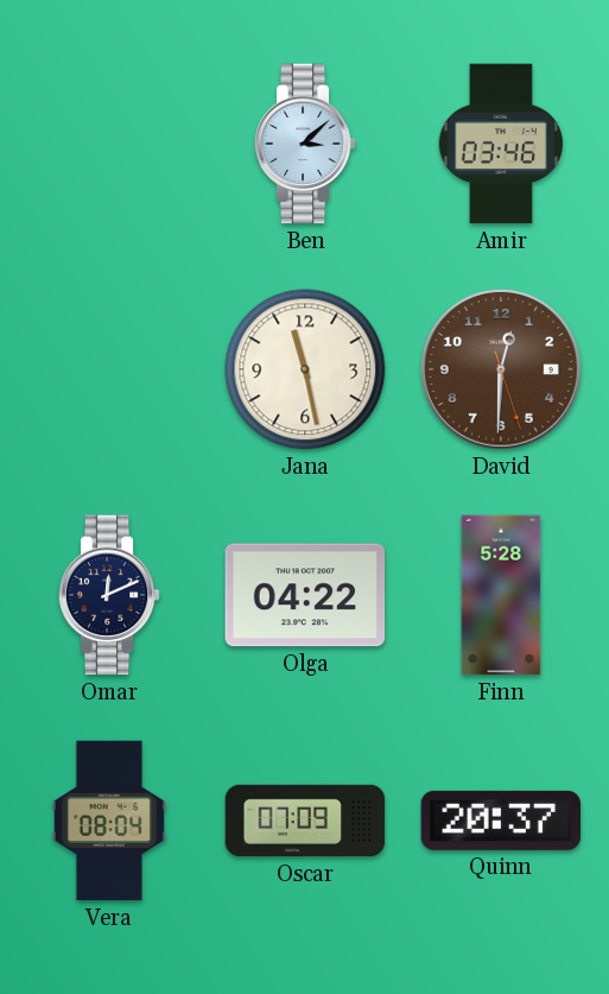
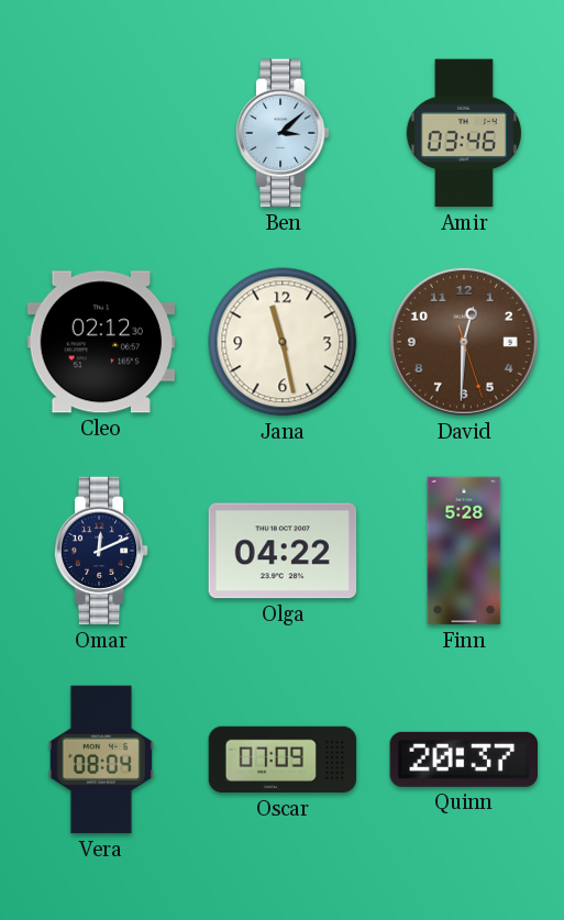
Cleo: none -> 02:12 (101, 342)
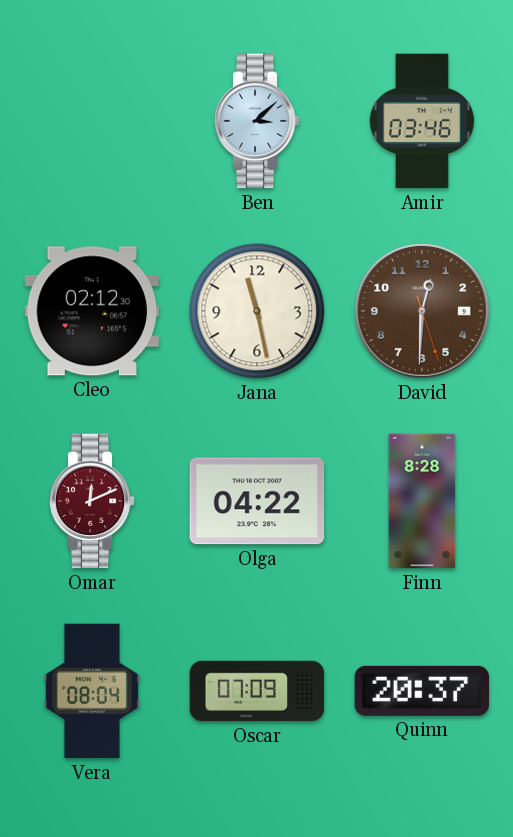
Omar dial: navy -> burgundy (92, 501)
Finn: 5:28 -> 8:28 (422, 501)
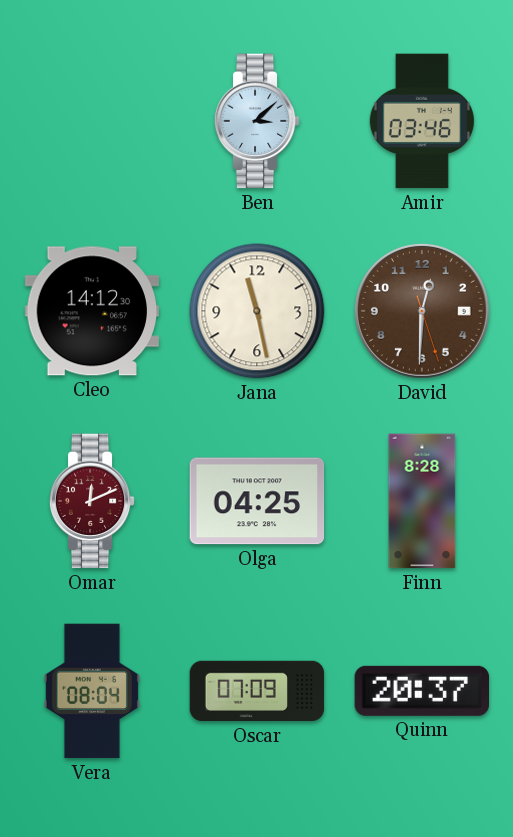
Cleo: 02:12 -> 14:12 (92, 311)
Olga: 04:22 -> 04:25 (257, 501)
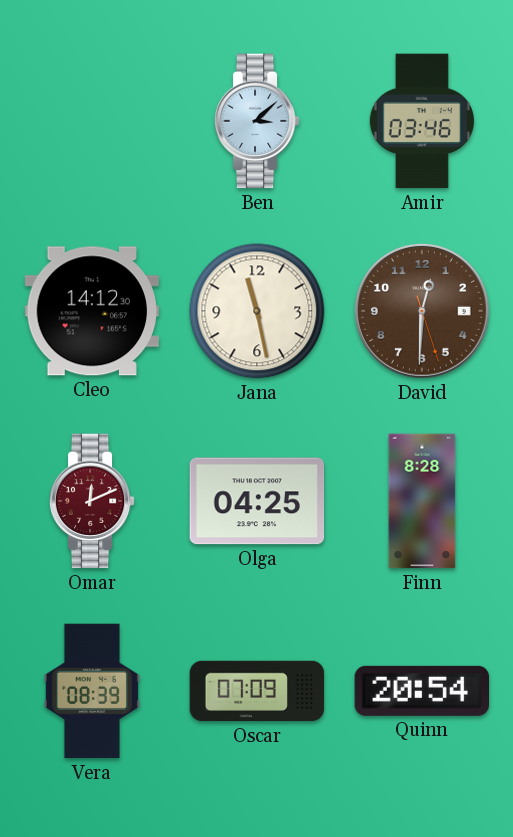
Vera: 08:04 -> 08:39 (92, 691)
Quinn: 20:37 -> 20:54 (421, 691)
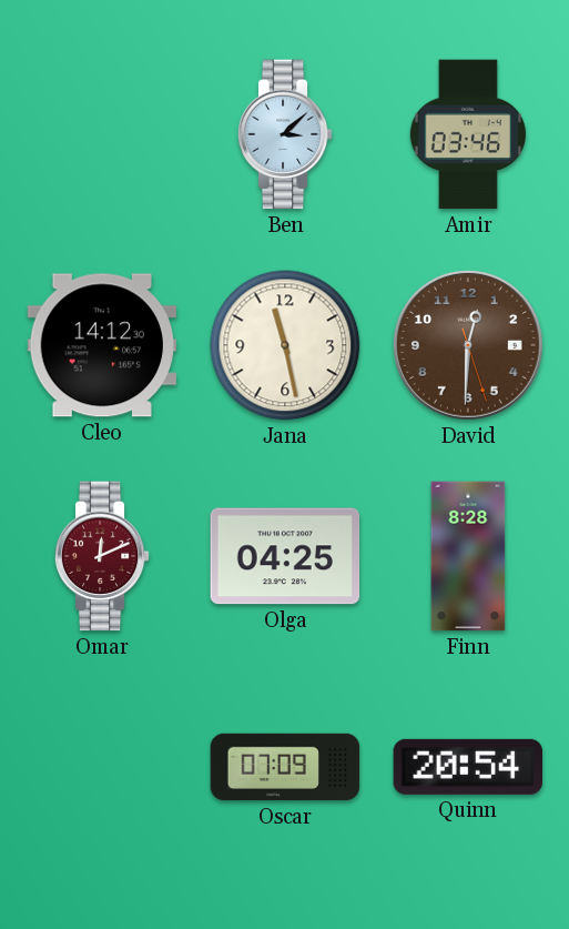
Vera: 08:39 -> none (92, 691)
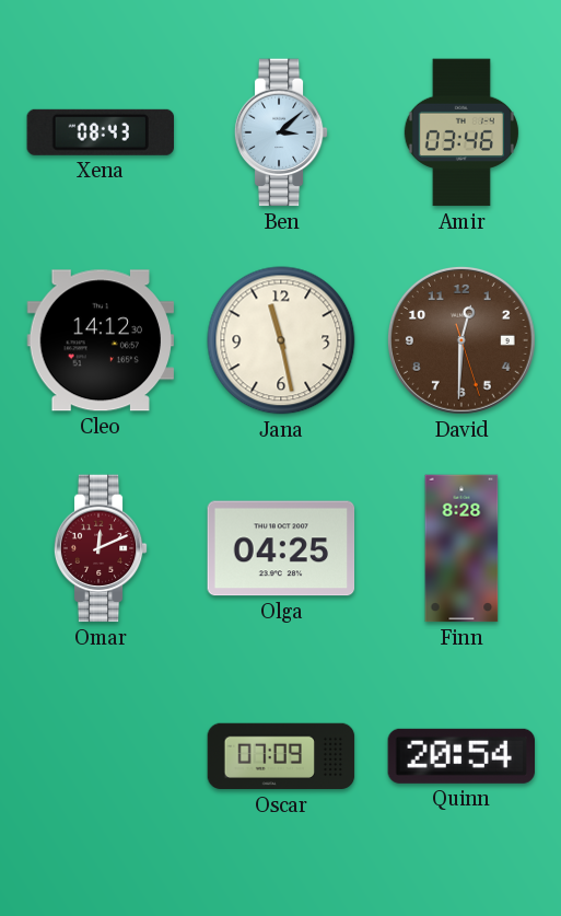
Xena: none -> 08:43 (100, 132)
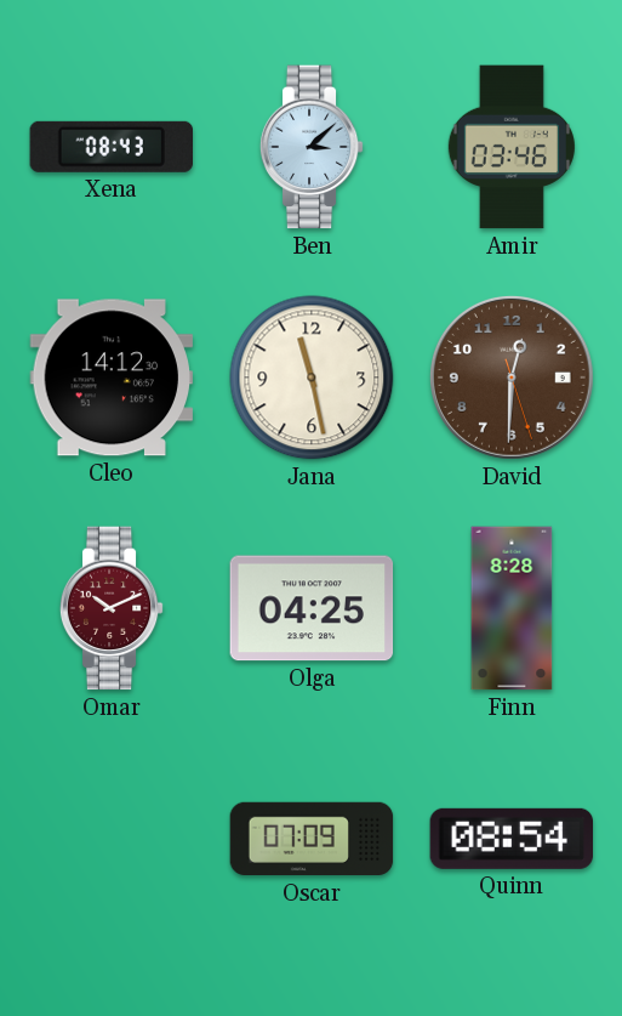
Omar: 12:11 -> 10:11 (112, 608)
Quinn: 20:54 -> 08:54 (510, 839)
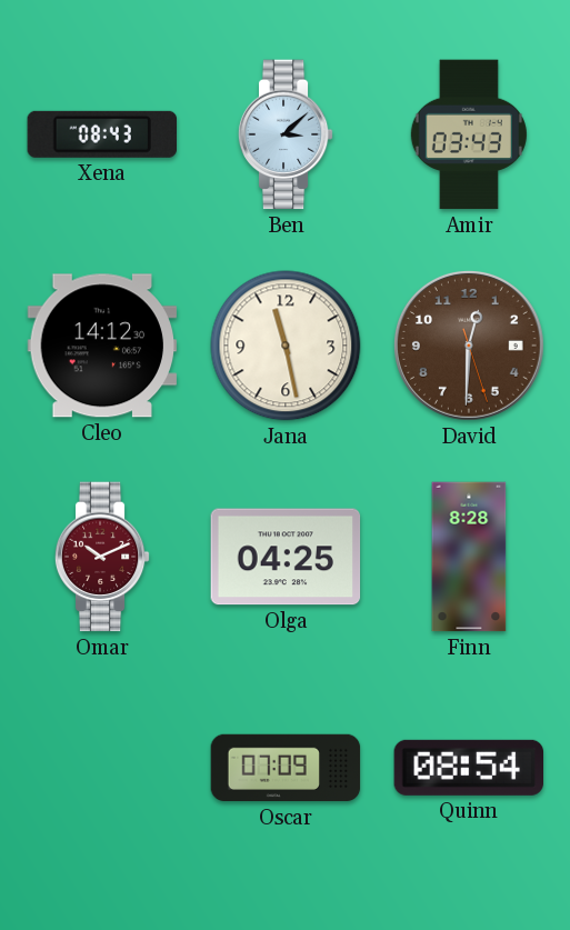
Amir: 03:46 -> 03:43 (469, 134)
